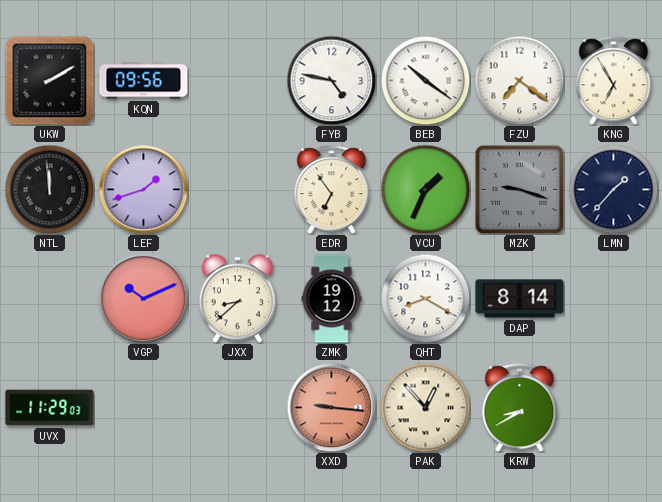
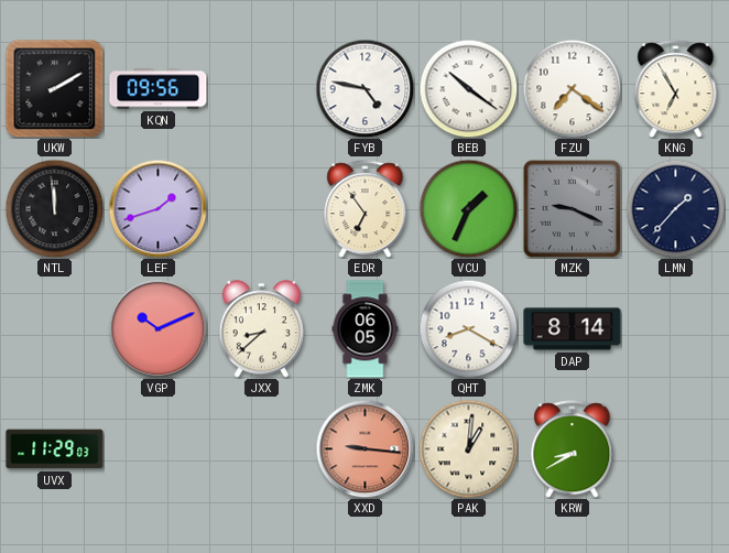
MZK: 9:18 -> 9:19 (572, 208)
ZMK: 19:12 -> 06:05 (366, 329)
PAK: 12:53 -> 1:01 (468, 448)
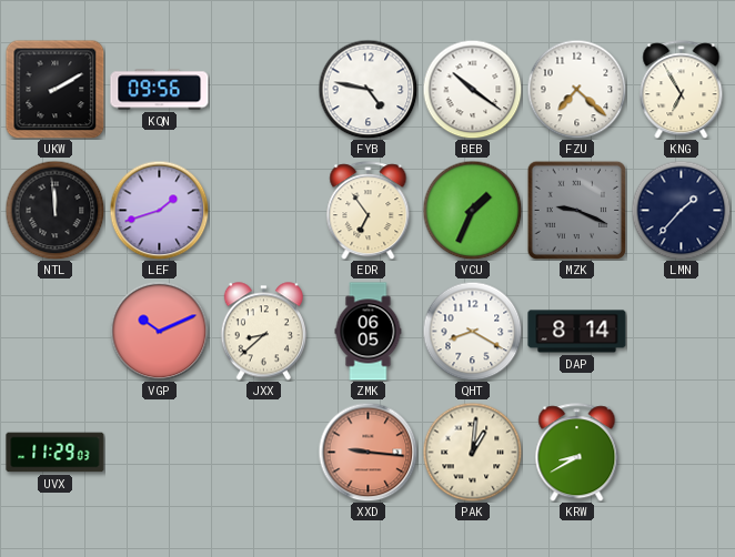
FZU: 7:21 -> 7:22 (576, 89)
